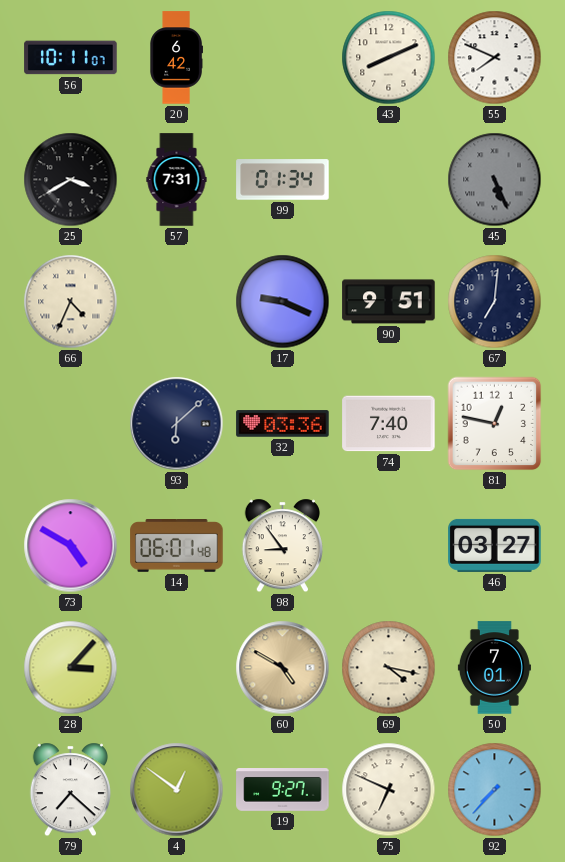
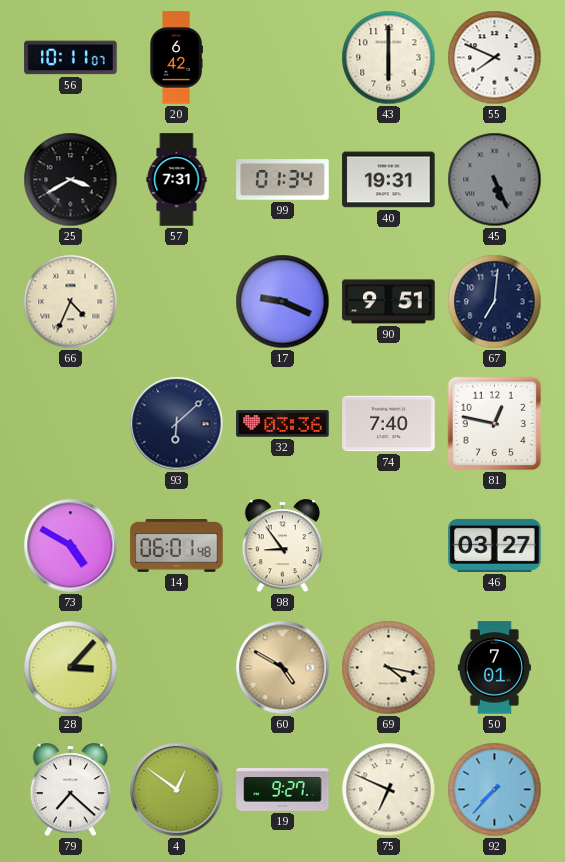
43: 8:11 -> 6:00 (389, 58)
40: none -> 19:31 (389, 180)
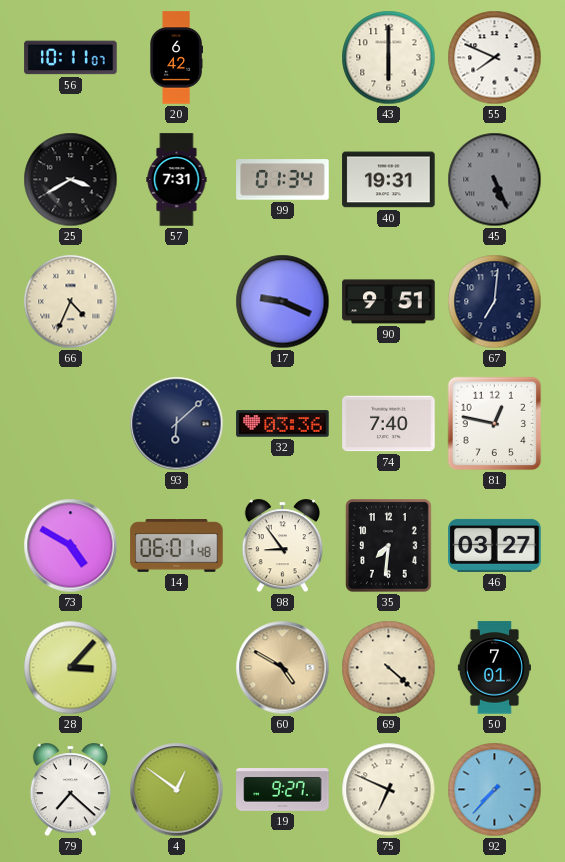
35: none -> 7:31 (389, 546)
69: 4:17 -> 4:22 (389, 668)
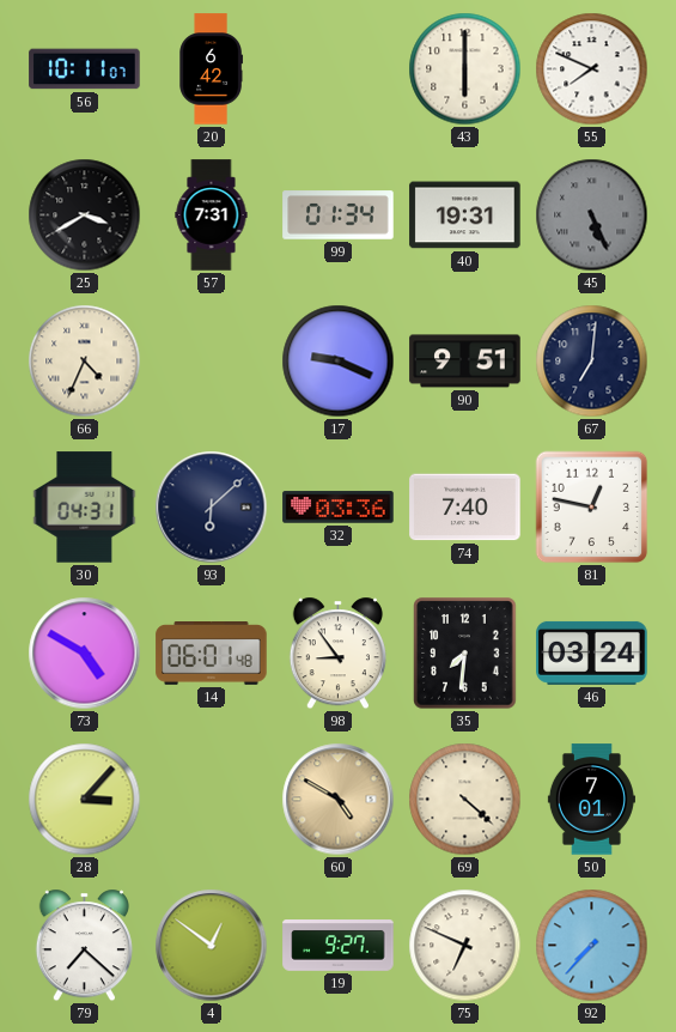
30: none -> 04:31 (85, 508)
46: 03:27 -> 03:24 (592, 652)
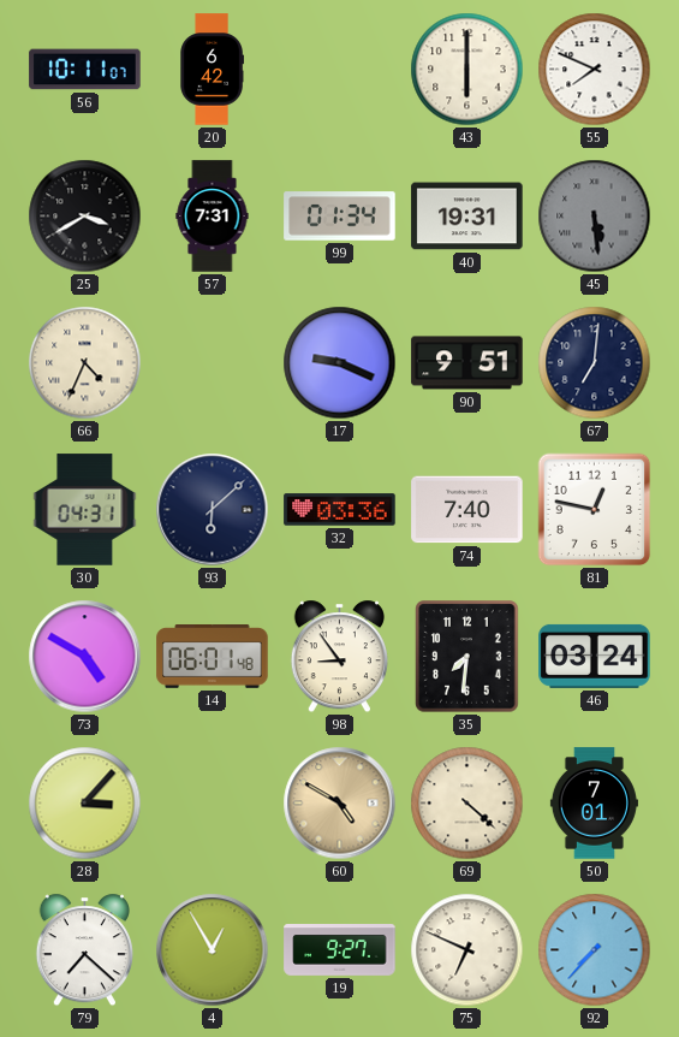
45: 5:26 -> 5:29 (595, 217)
4: 12:51 -> 12:55 (213, 950)
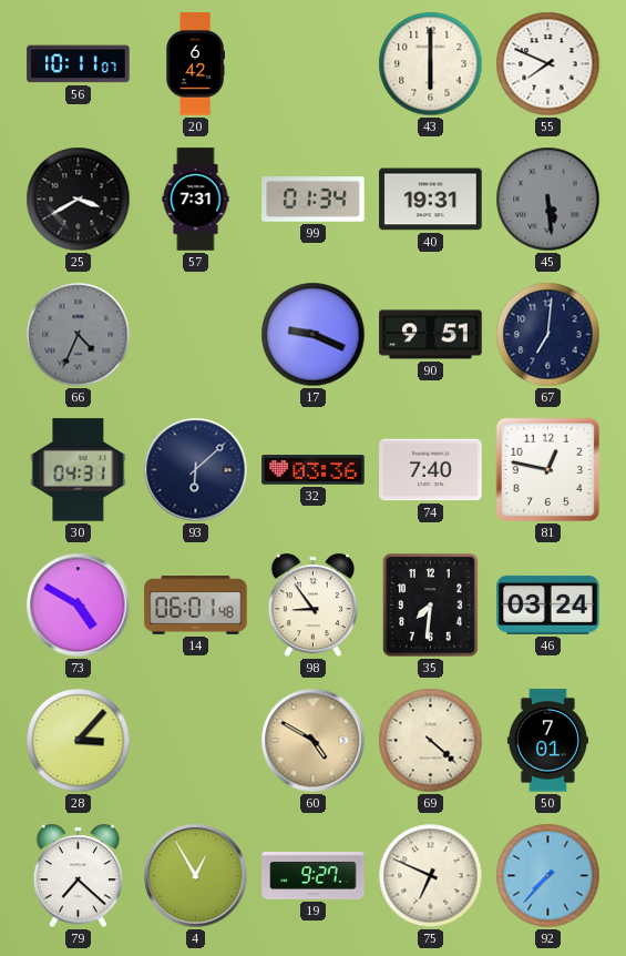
66 dial: cream -> grey (79, 335)
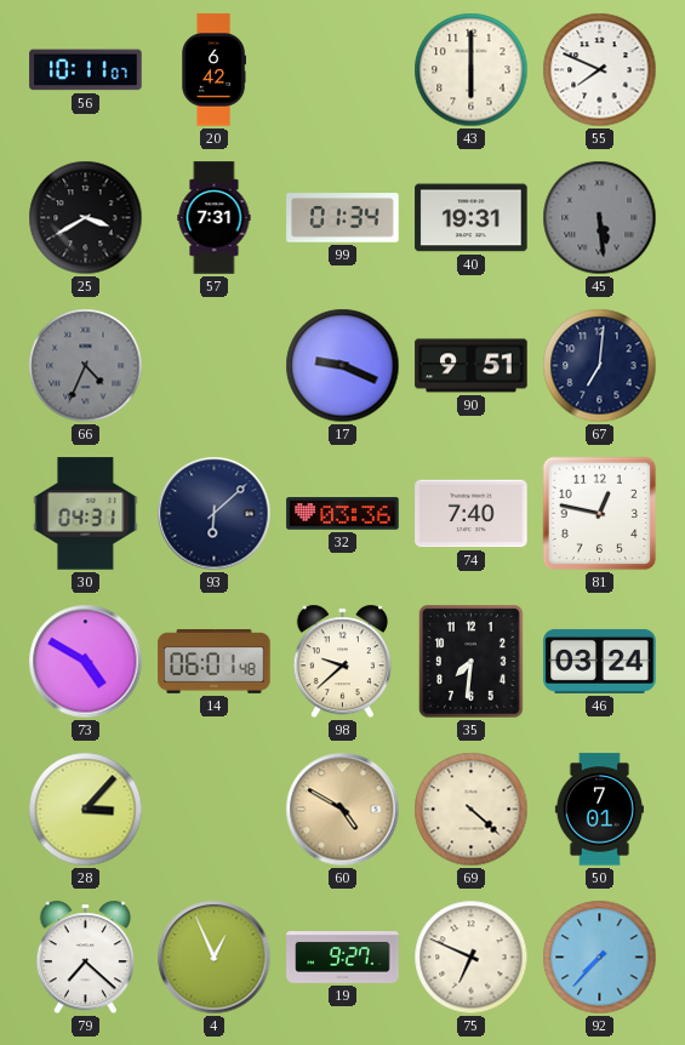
98: 8:54 -> 9:38 (342, 662)
4: 12:55 -> 12:56 (215, 958)
